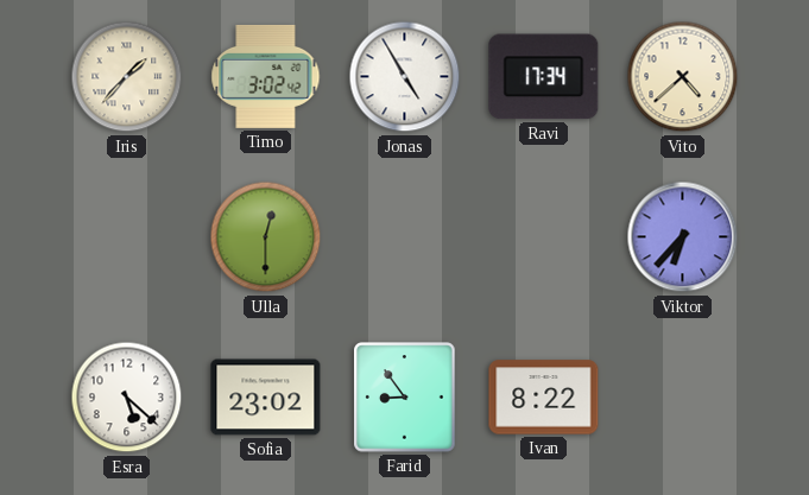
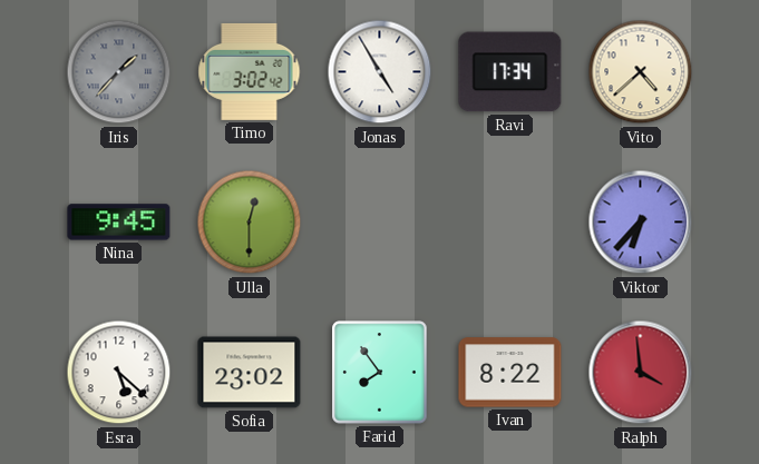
Iris dial: cream -> grey (119, 72)
Nina: none -> 9:45 (119, 223)
Farid: 8:54 -> 7:54 (380, 373)
Ralph: none -> 3:59 (641, 373)
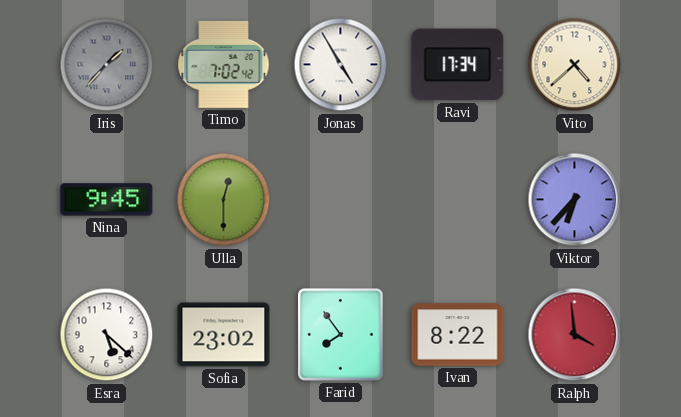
Timo: 3:02 -> 7:02 (224, 64)
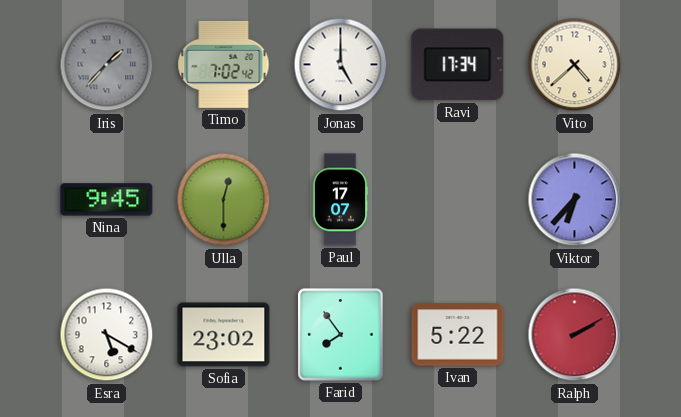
Jonas: 4:55 -> 5:00 (341, 65)
Paul: none -> 17:07 (340, 200)
Esra: 5:22 -> 5:20 (107, 335)
Ivan: 8:22 -> 5:22 (458, 335)
Ralph: 3:59 -> 2:10 (575, 335)
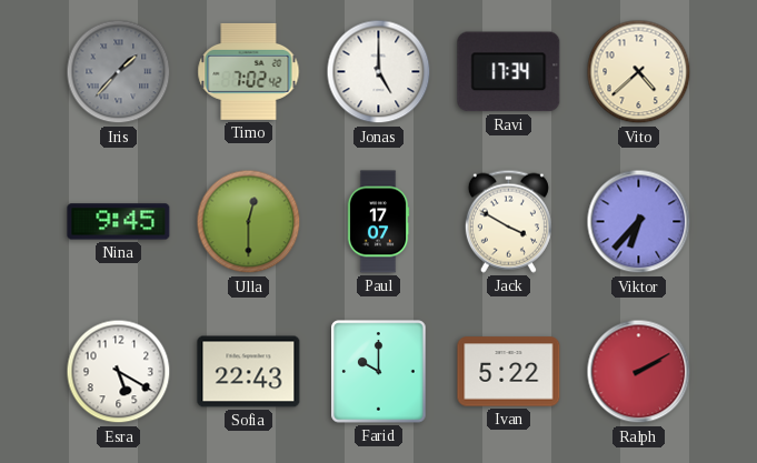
Jack: none -> 3:50 (508, 221)
Sofia: 23:02 -> 22:43 (249, 372)
Farid: 7:54 -> 10:00 (379, 372)
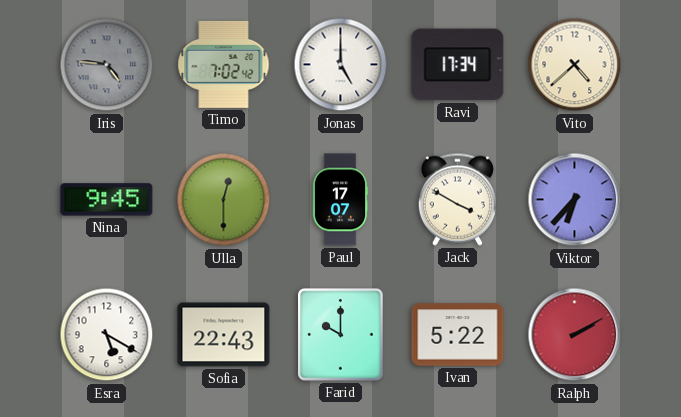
Iris: 1:37 -> 4:46 (107, 65)
